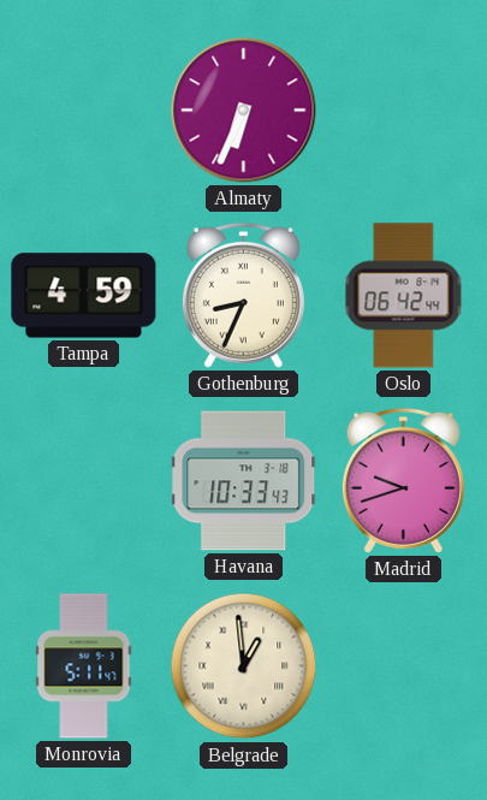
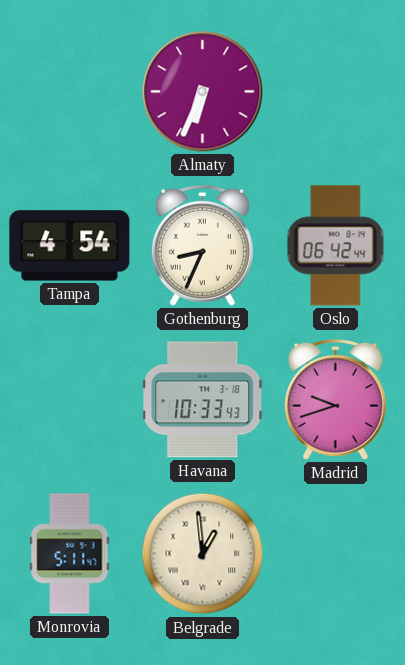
Tampa: 4:59 -> 4:54 (70, 246)
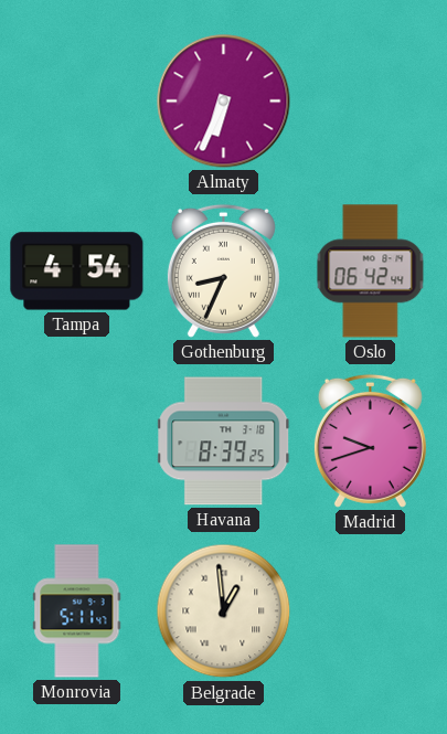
Havana: 10:33 -> 8:39 (224, 442)
